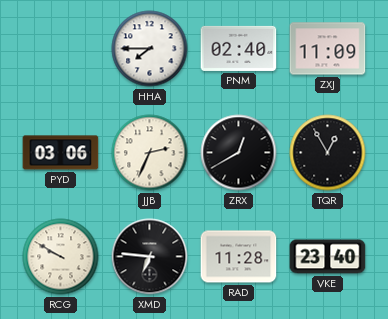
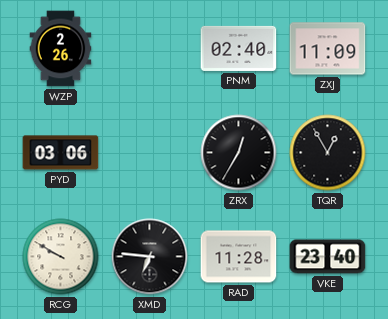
WZP: none -> 2:26 (61, 49)
HHA: 7:45 -> none (150, 49)
JJB: 2:34 -> none (150, 153)
ZRX: 12:40 -> 12:35 (239, 153)
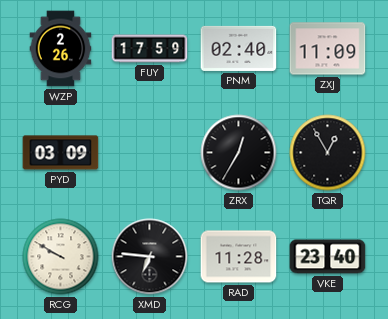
FUY: none -> 17:59 (150, 49)
PYD: 03:06 -> 03:09 (61, 153)
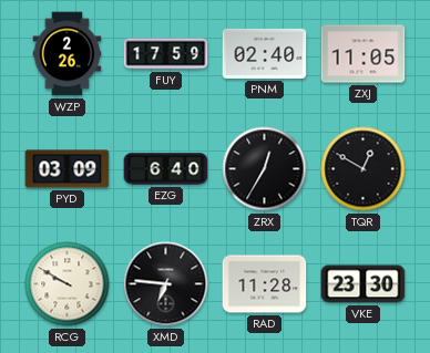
ZXJ: 11:09 -> 11:05 (364, 54)
EZG: none -> 6:40 (166, 169)
TQR: 12:55 -> 12:50 (364, 169)
VKE: 23:40 -> 23:30 (364, 284)
